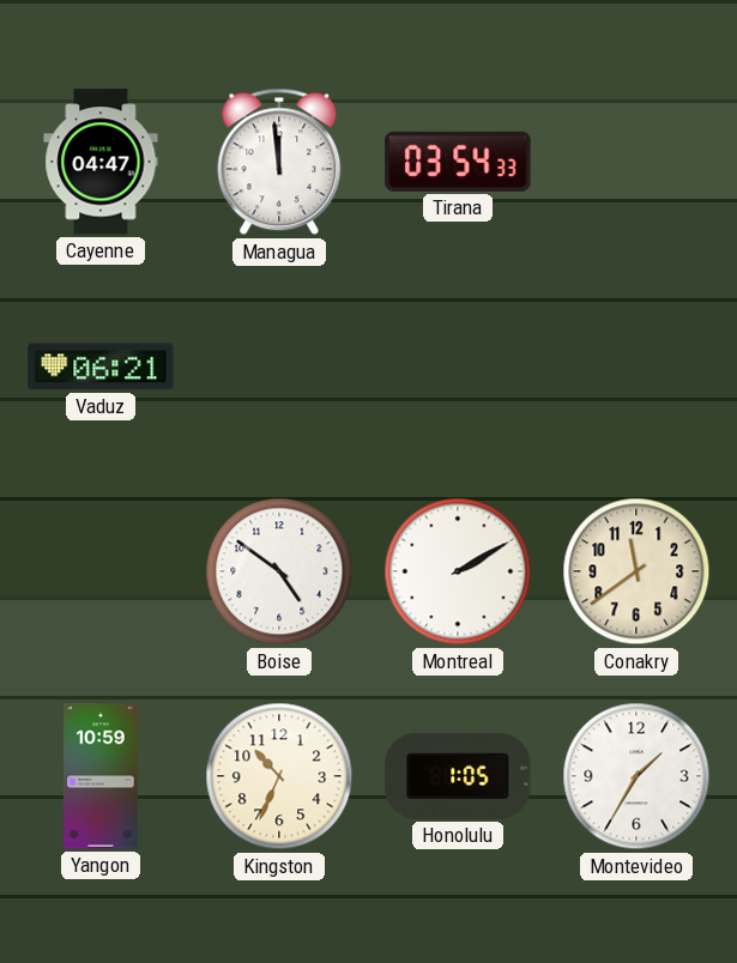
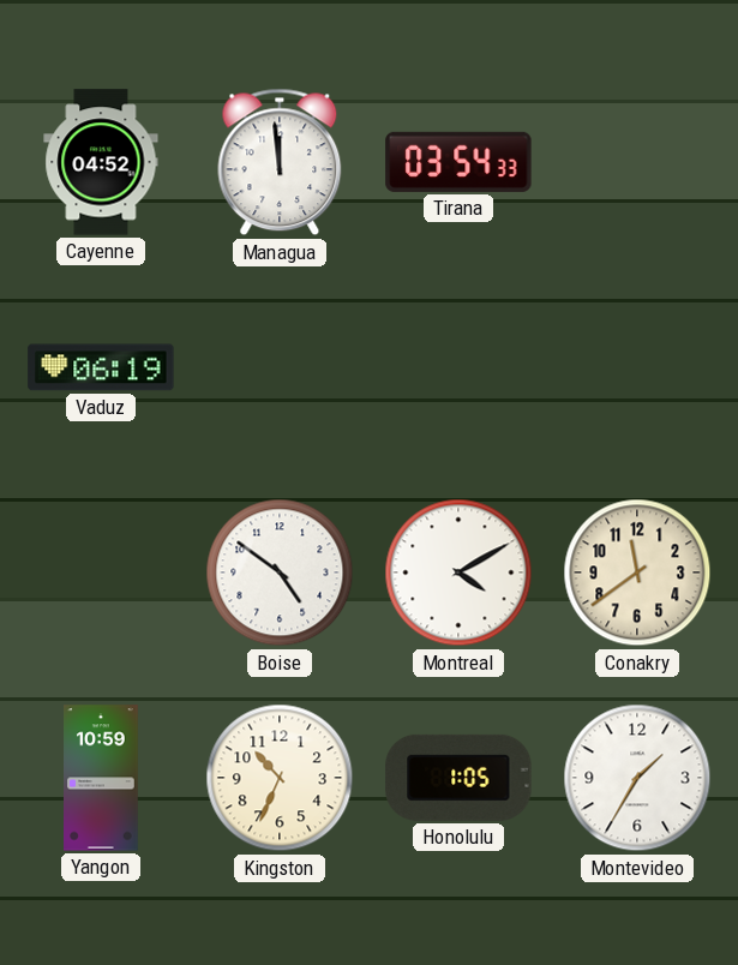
Cayenne: 04:47 -> 04:52 (101, 162)
Vaduz: 06:21 -> 06:19 (101, 367)
Montreal: 2:10 -> 4:10 (458, 573)
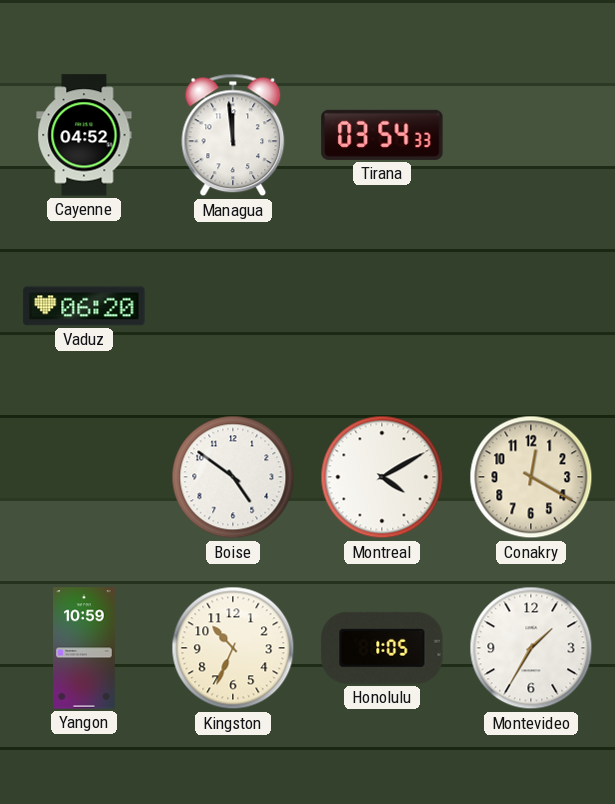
Vaduz: 06:19 -> 06:20 (84, 306)
Conakry: 11:39 -> 12:20 (531, 477)
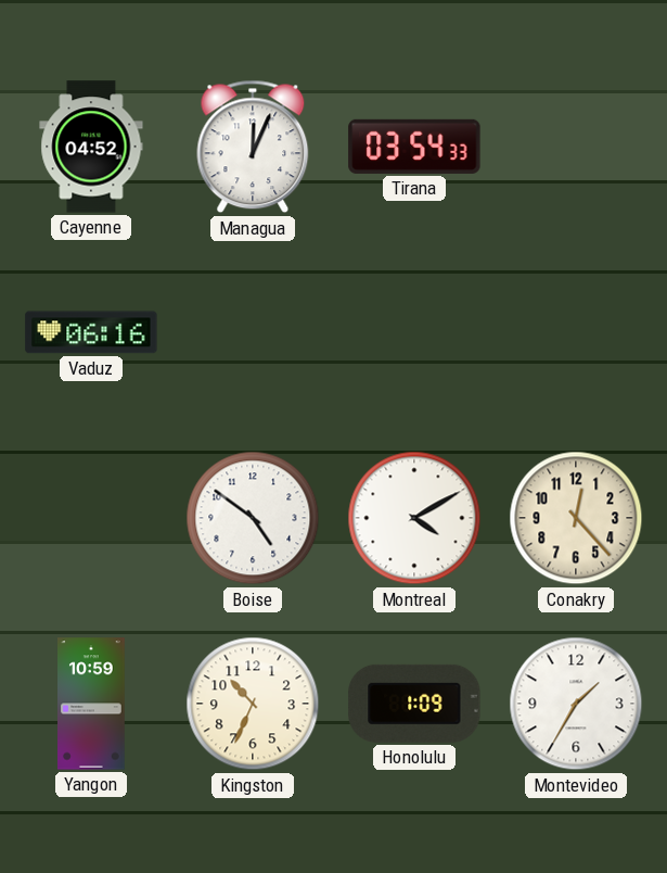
Managua: 11:59 -> 12:04 (253, 147)
Vaduz: 06:20 -> 06:16 (91, 332)
Conakry: 12:20 -> 12:23 (576, 518)
Honolulu: 1:05 -> 1:09 (414, 704)
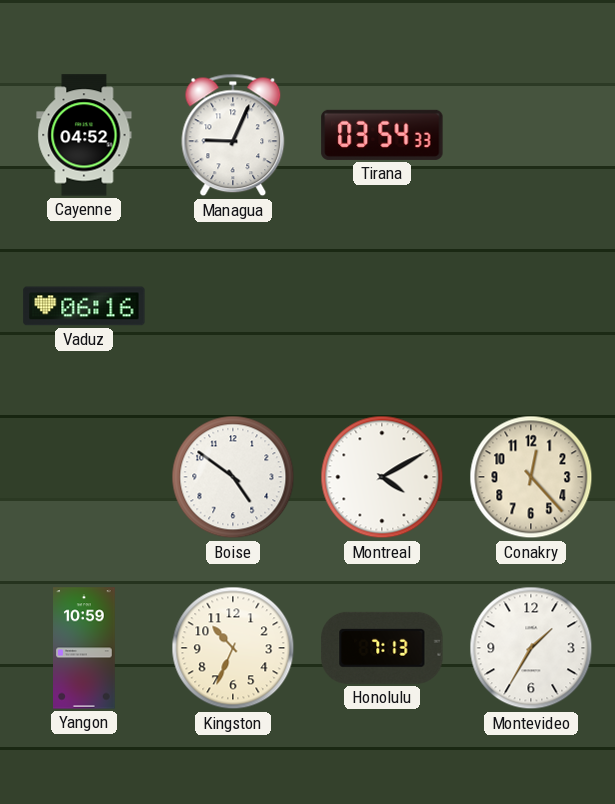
Managua: 12:04 -> 9:04 (233, 135)
Honolulu: 1:09 -> 7:13 (382, 648)
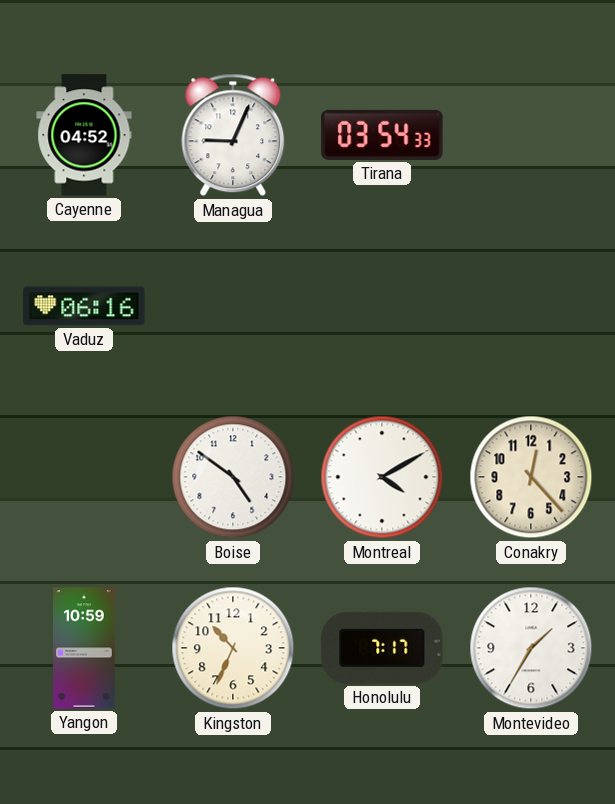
Honolulu: 7:13 -> 7:17 (382, 648)
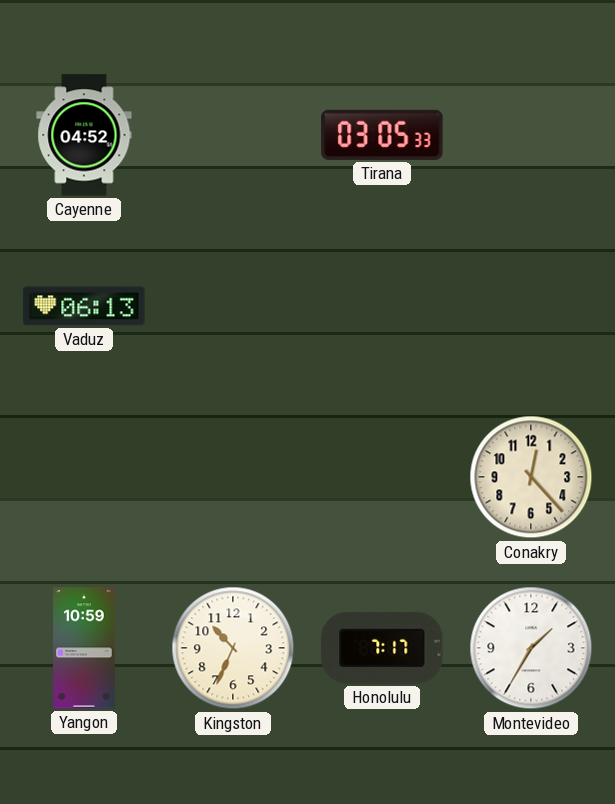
Managua: 9:04 -> none (233, 135)
Tirana: 03:54 -> 03:05 (382, 135)
Vaduz: 06:16 -> 06:13 (84, 306)
Boise: 4:51 -> none (233, 477)
Montreal: 4:10 -> none (382, 477)
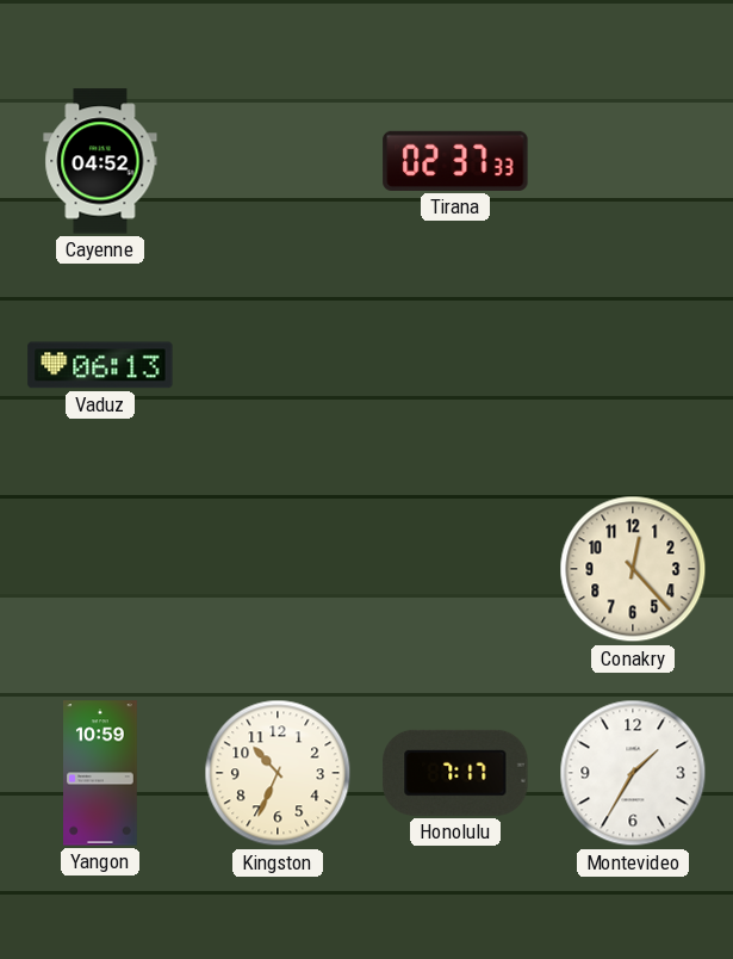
Tirana: 03:05 -> 02:37 (455, 161)
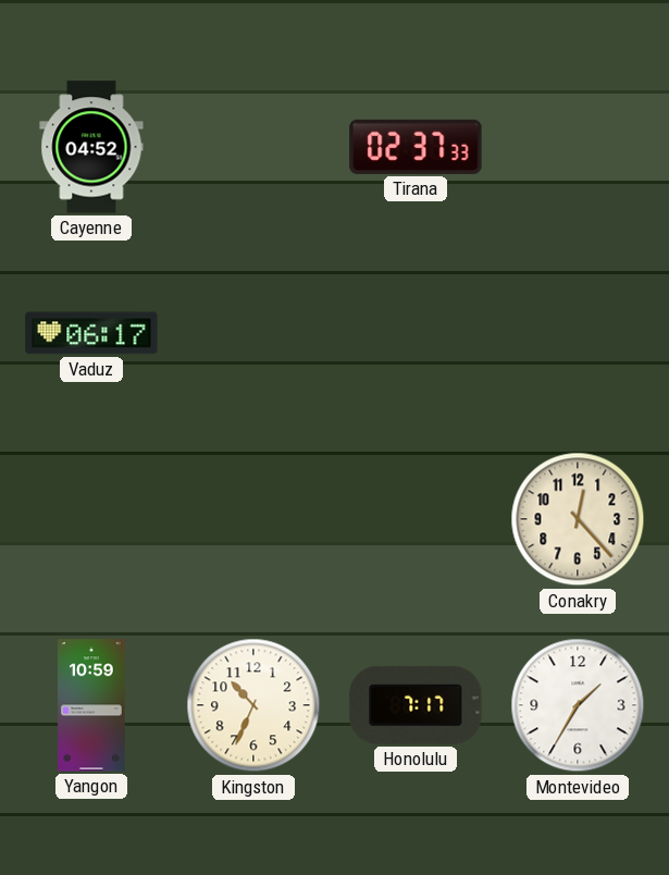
Vaduz: 06:13 -> 06:17 (91, 333)
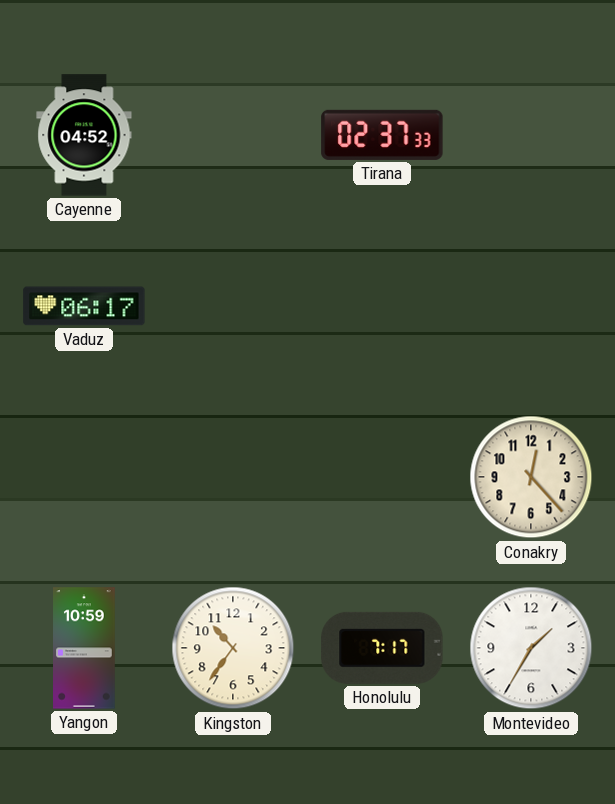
Kingston: 10:34 -> 10:36 (233, 648)
